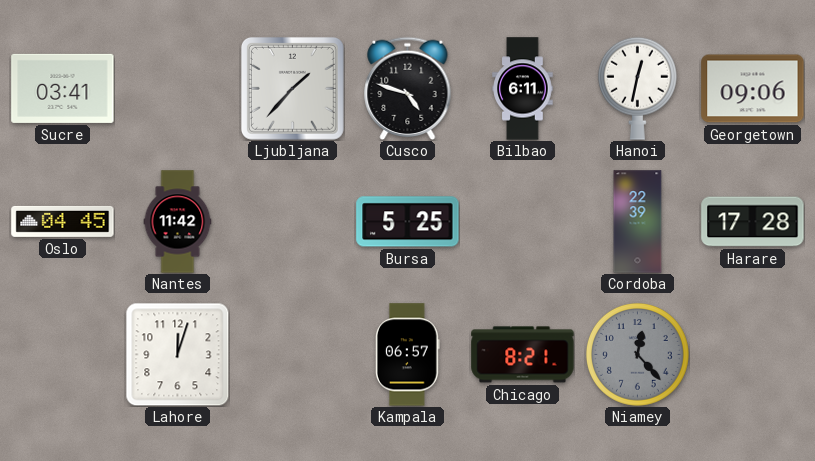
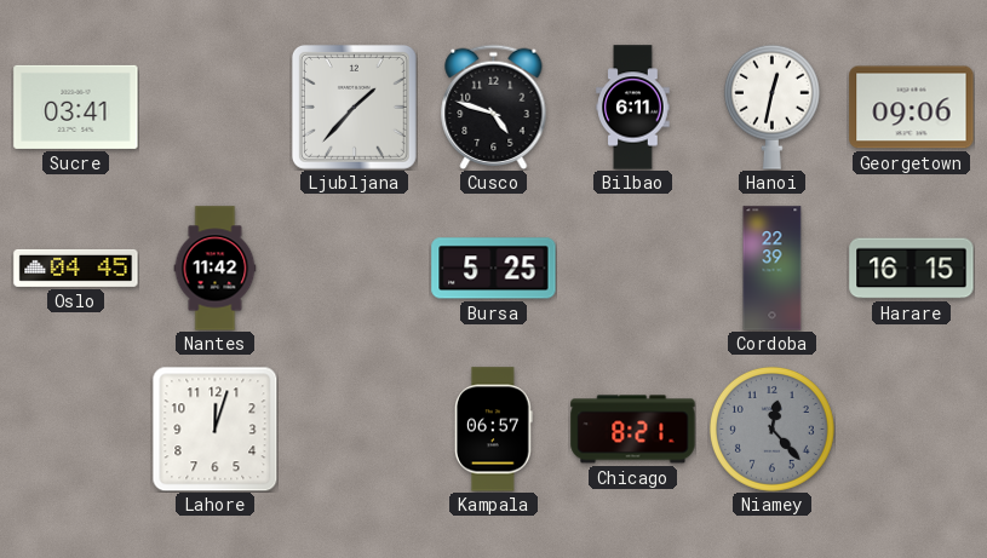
Harare: 17:28 -> 16:15 (912, 269)
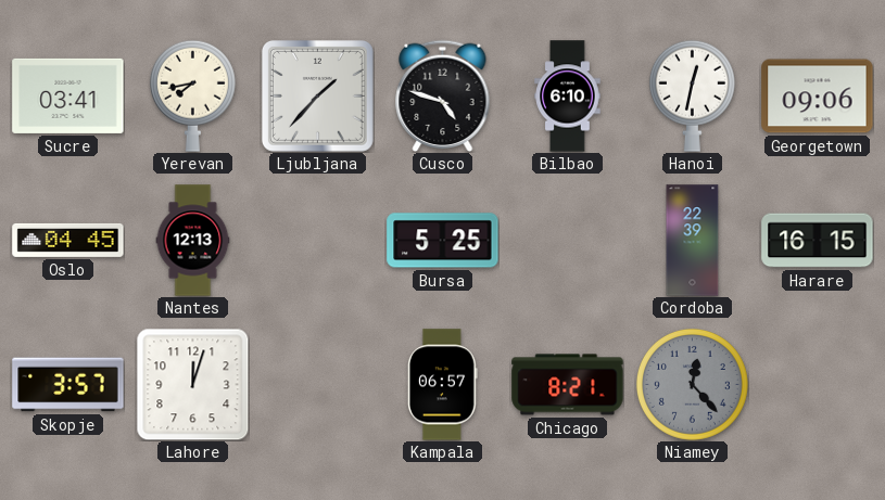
Yerevan: none -> 7:43 (192, 95)
Bilbao: 6:11 -> 6:10 (568, 97)
Nantes: 11:42 -> 12:13 (193, 241)
Skopje: none -> 3:57 (68, 385)
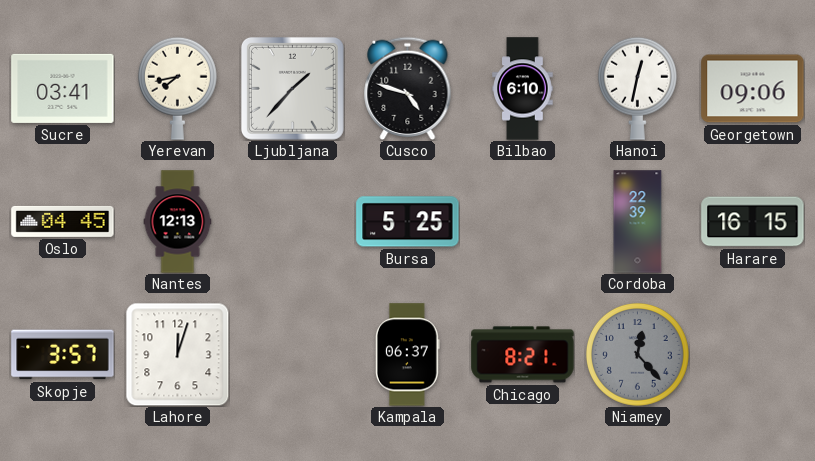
Kampala: 06:57 -> 06:37 (407, 355)
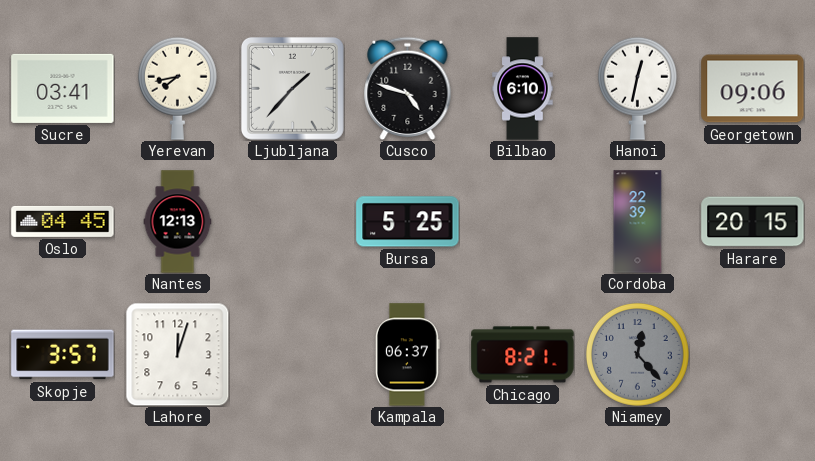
Harare: 16:15 -> 20:15 (753, 222)
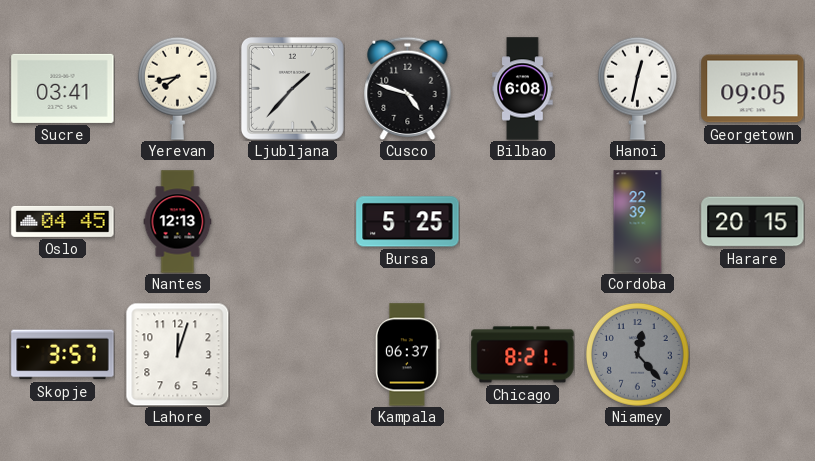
Bilbao: 6:10 -> 6:08 (523, 89)
Georgetown: 09:06 -> 09:05 (753, 89)
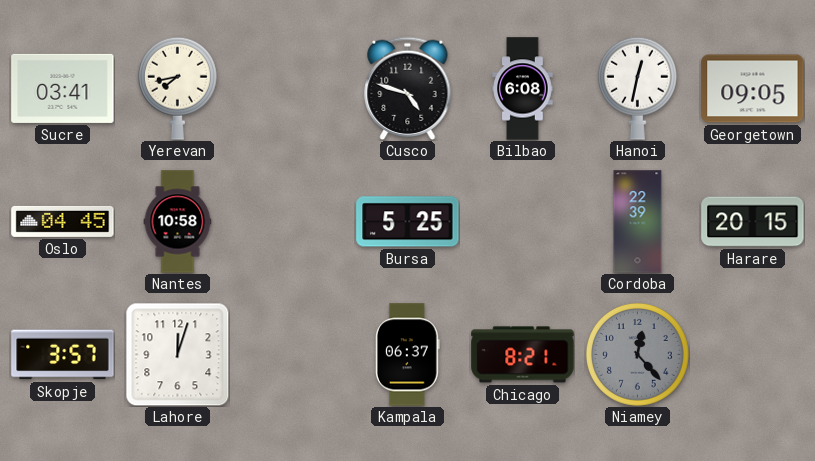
Ljubljana: 1:37 -> none (292, 88)
Nantes: 12:13 -> 10:58 (178, 222)
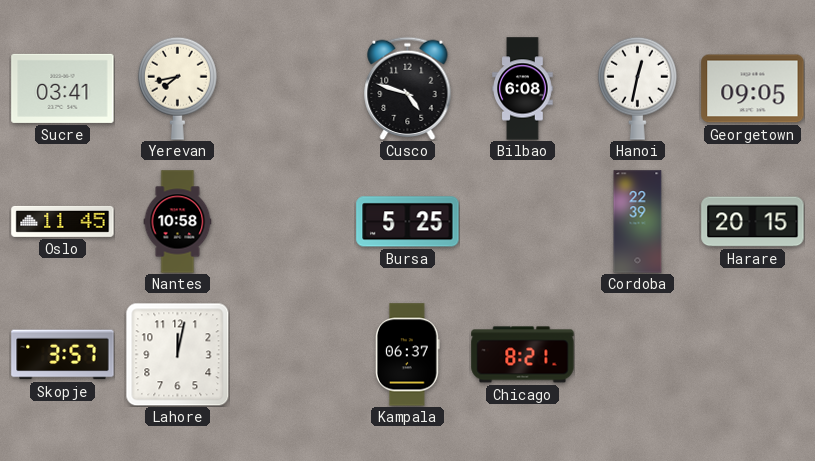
Oslo: 04:45 -> 11:45 (63, 221)
Lahore: 12:03 -> 12:02 (177, 354)
Niamey: 12:23 -> none (638, 355)
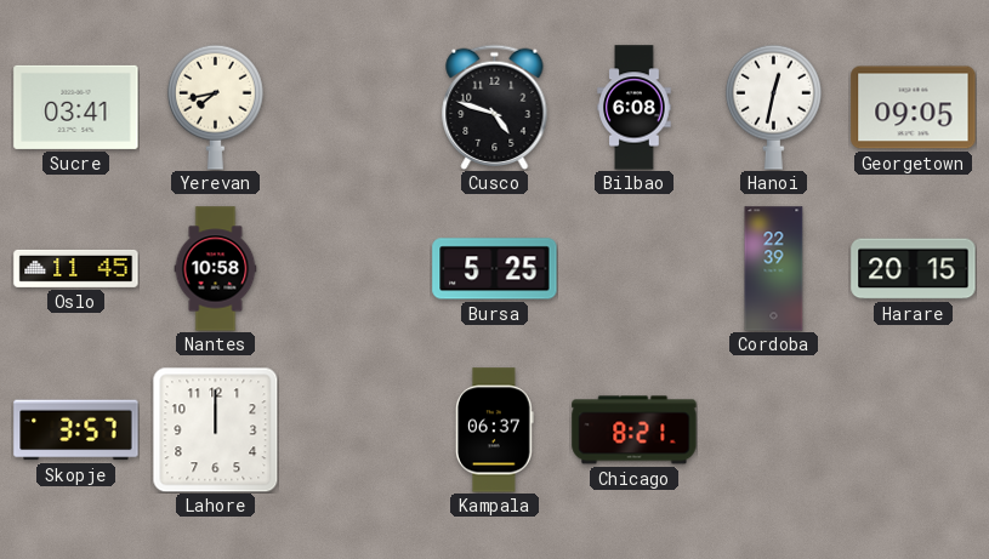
Lahore: 12:02 -> 12:00 (215, 429)
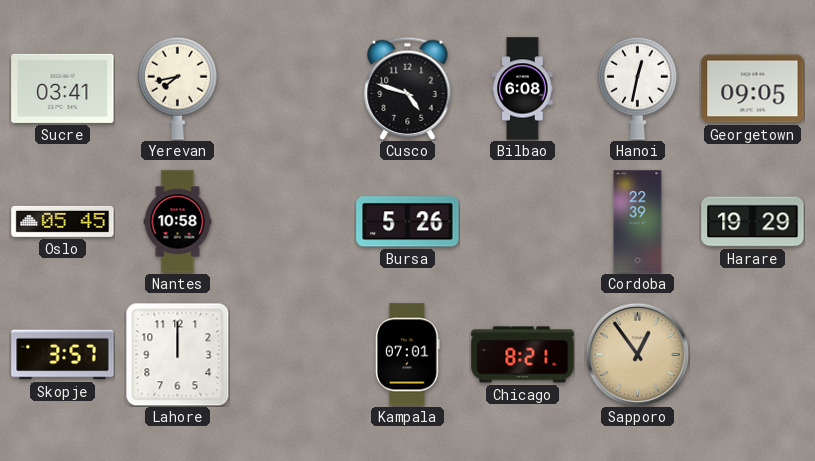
Oslo: 11:45 -> 05:45 (63, 221)
Bursa: 5:25 -> 5:26 (408, 222)
Harare: 20:15 -> 19:29 (753, 222)
Kampala: 06:37 -> 07:01 (407, 355)
Sapporo: none -> 12:54 (637, 354)
